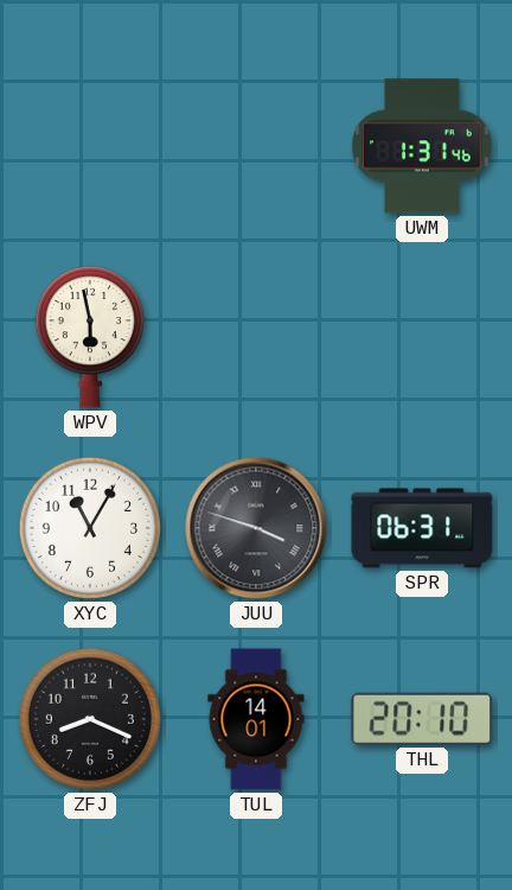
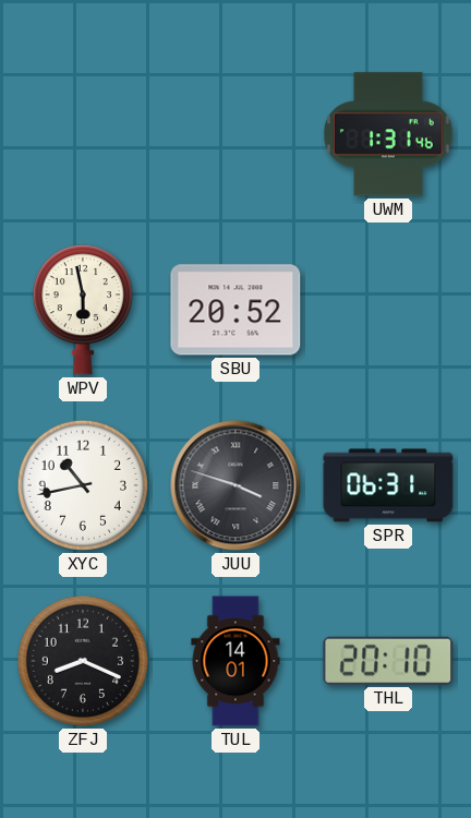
SBU: none -> 20:52 (235, 310)
XYC: 11:05 -> 10:43 (83, 485)
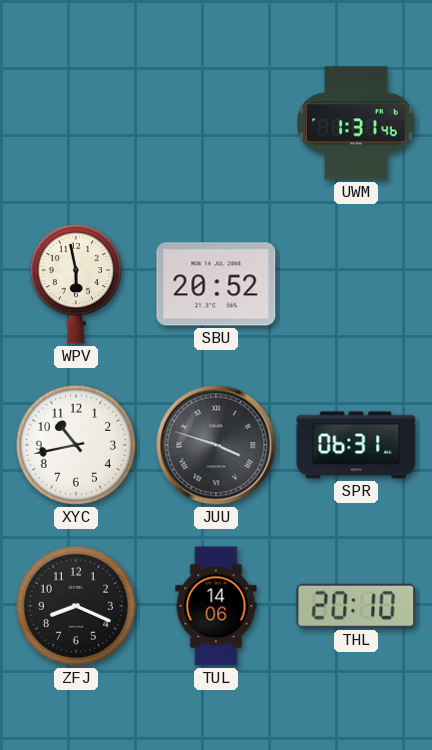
TUL: 14:01 -> 14:06 (216, 606)
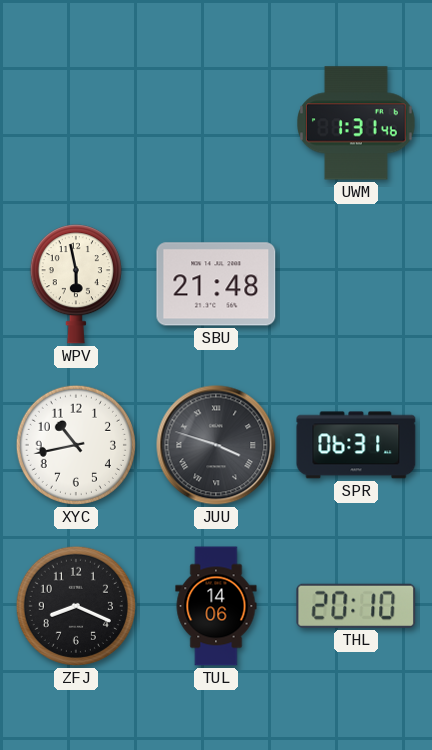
SBU: 20:52 -> 21:48 (216, 284)
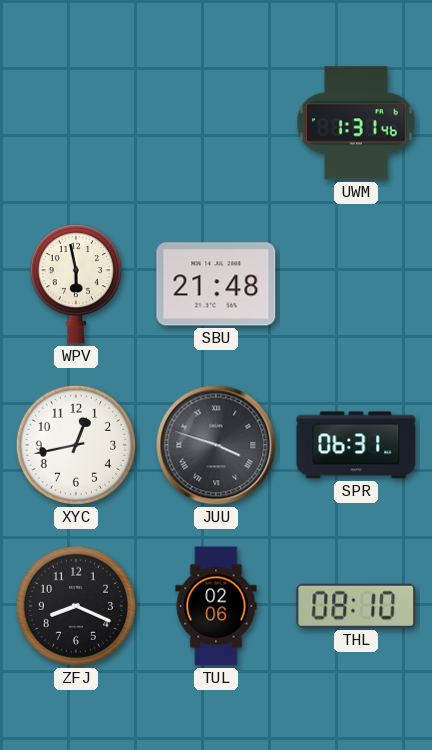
XYC: 10:43 -> 12:43 (76, 445)
TUL: 14:06 -> 02:06 (216, 606)
THL: 20:10 -> 08:10 (356, 606)
